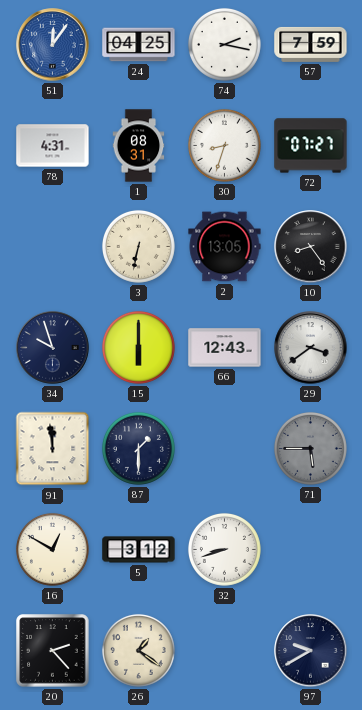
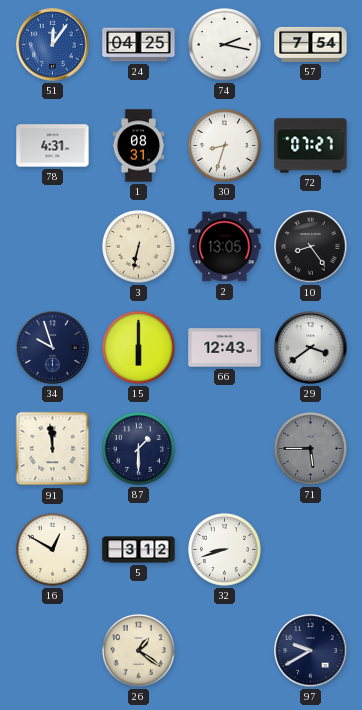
57: 7:59 -> 7:54 (311, 44)
20: 2:23 -> none (53, 651)
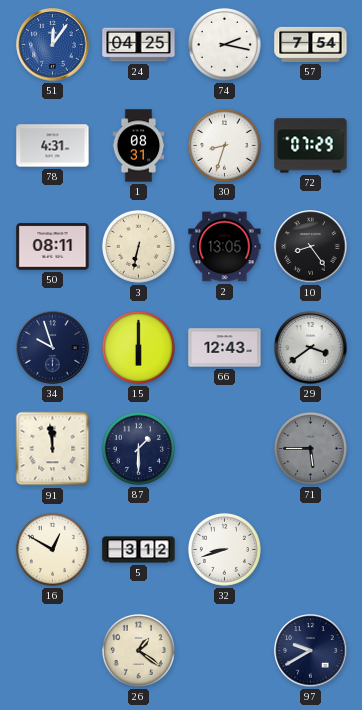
72: 07:27 -> 07:29 (311, 146)
50: none -> 08:11 (53, 247)
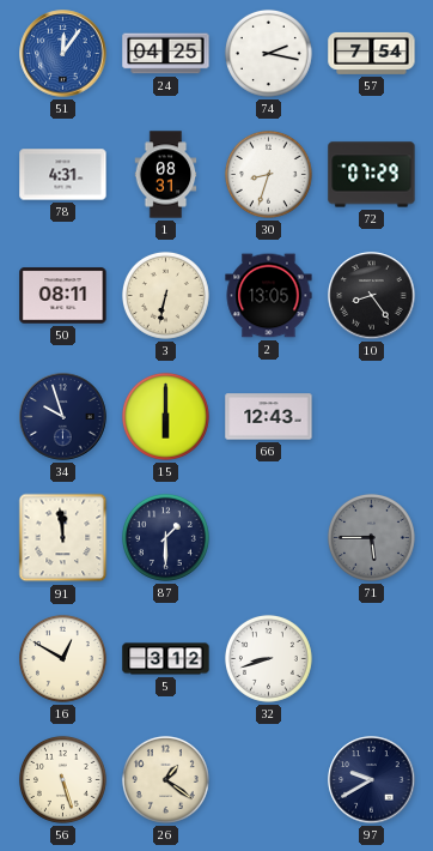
29: 3:39 -> none (311, 348)
56: none -> 5:27 (62, 779)
